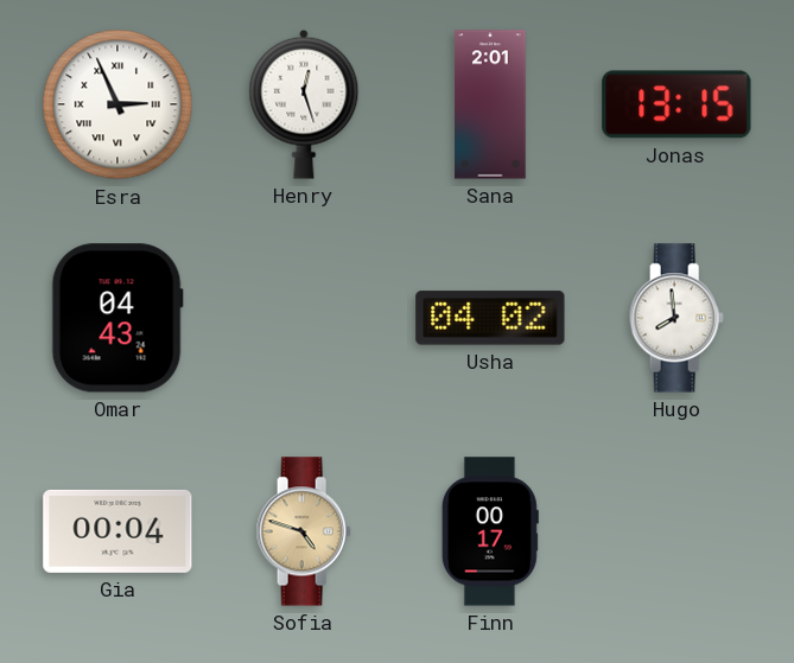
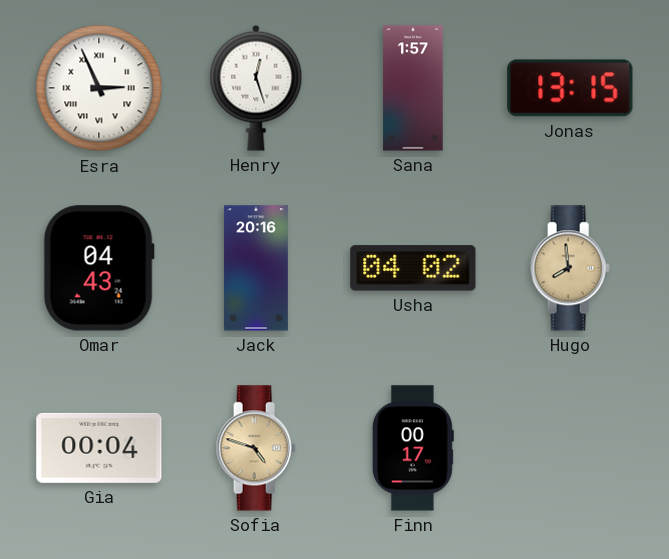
Sana: 2:01 -> 1:57 (413, 88)
Jack: none -> 20:16 (256, 268)
Hugo dial: white -> champagne (570, 268)
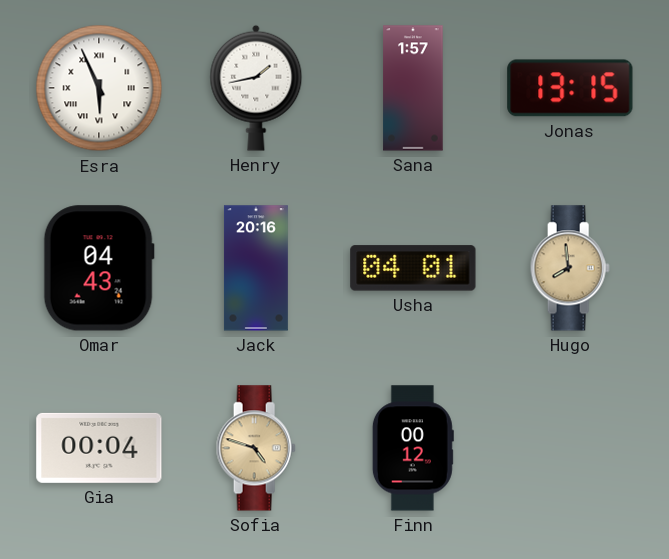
Esra: 2:56 -> 5:56 (99, 88)
Henry: 12:27 -> 1:43 (256, 88)
Usha: 04:02 -> 04:01 (413, 268)
Finn: 00:17 -> 00:12 (413, 448)
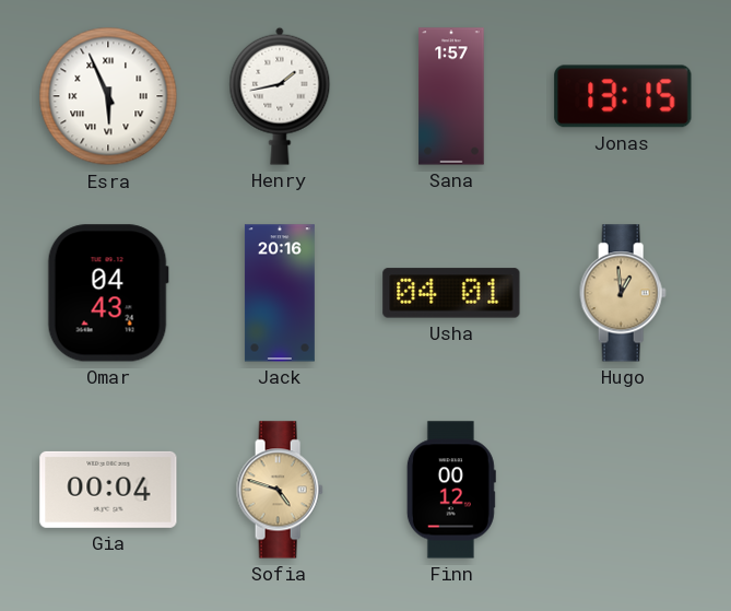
Hugo: 7:59 -> 12:59 (623, 293)
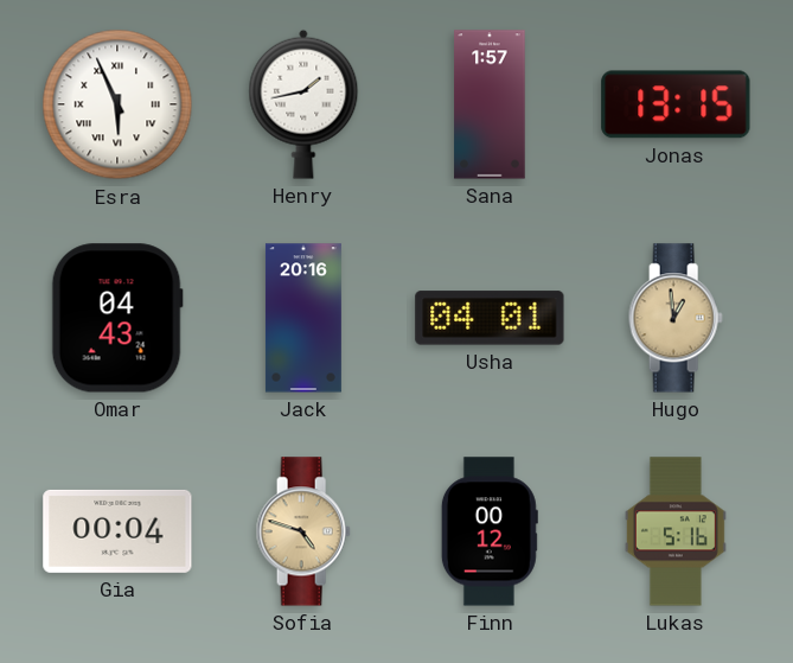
Lukas: none -> 5:16 (676, 531)
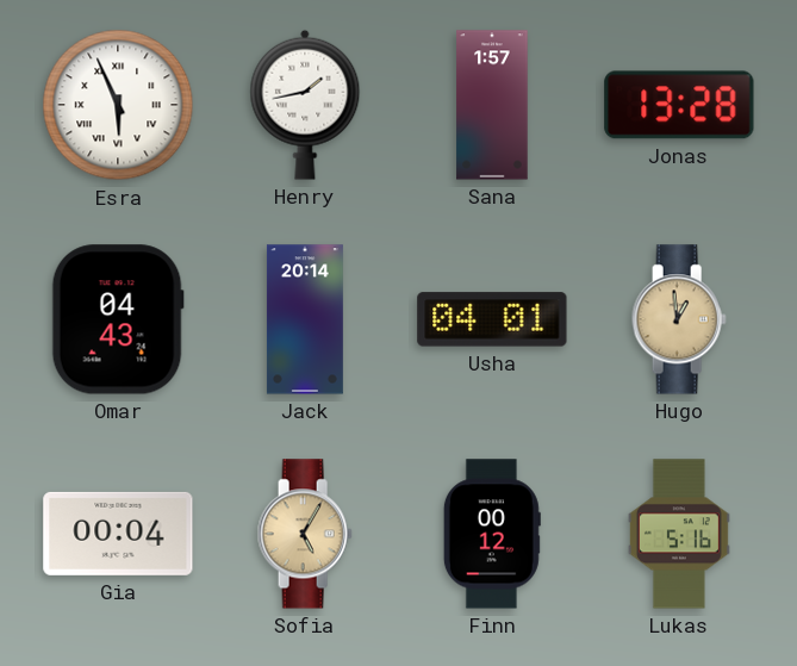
Jonas: 13:15 -> 13:28 (679, 105)
Jack: 20:16 -> 20:14 (305, 319)
Sofia: 4:48 -> 5:05 (305, 534)
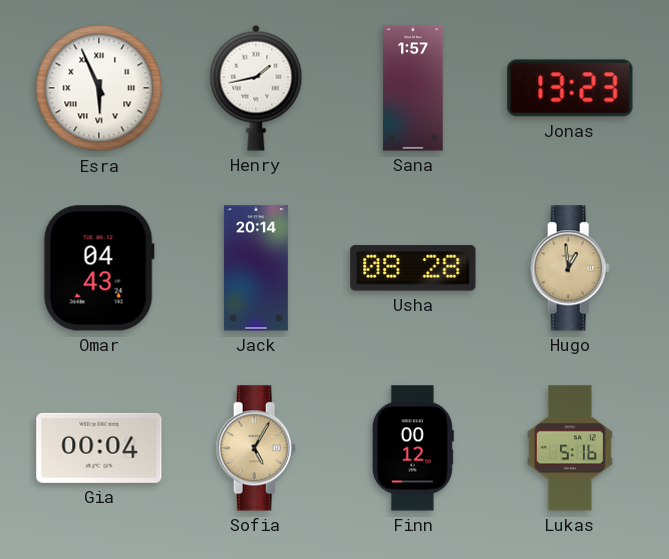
Jonas: 13:28 -> 13:23 (570, 88)
Usha: 04:01 -> 08:28 (413, 268)
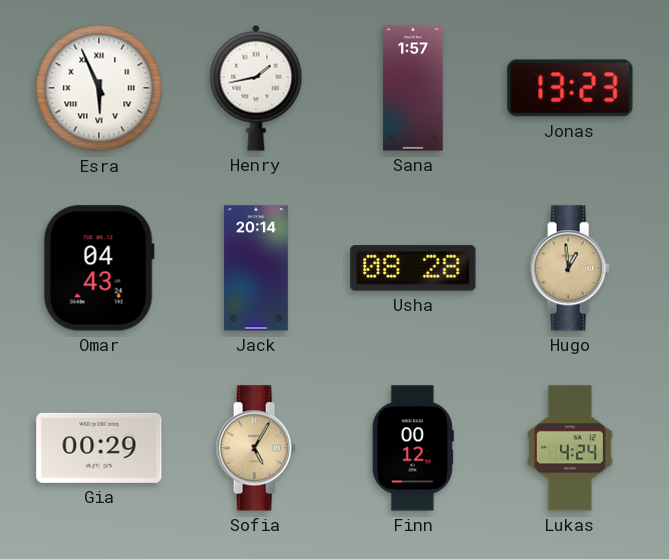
Gia: 00:04 -> 00:29 (99, 448)
Lukas: 5:16 -> 4:24 (570, 448)
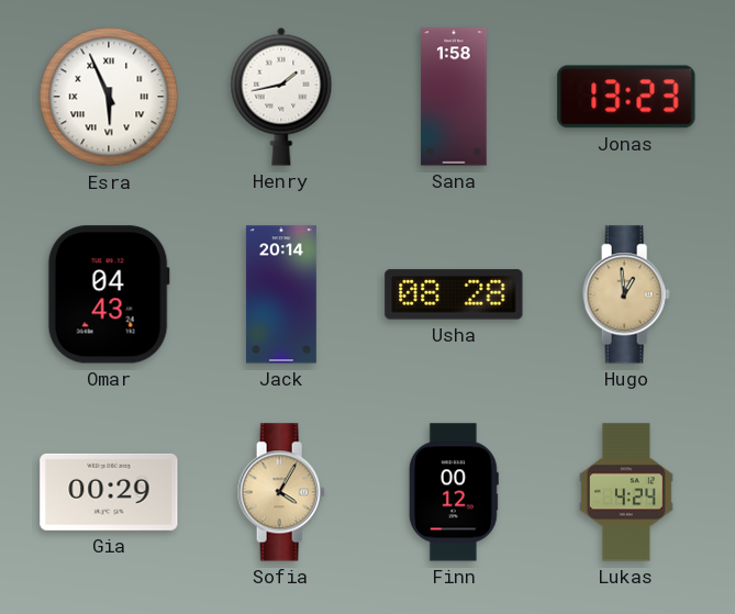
Sana: 1:57 -> 1:58 (454, 97)
Sofia: 5:05 -> 4:05 (281, 492)
